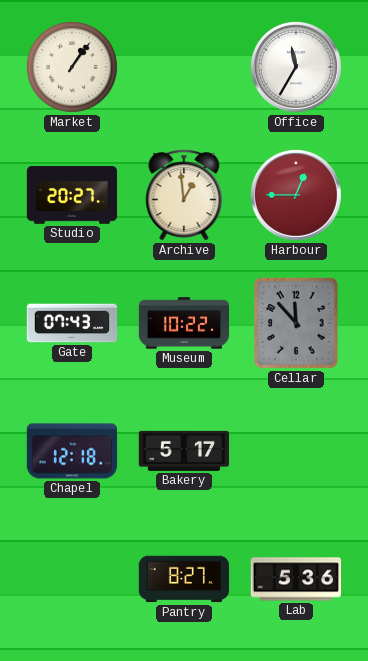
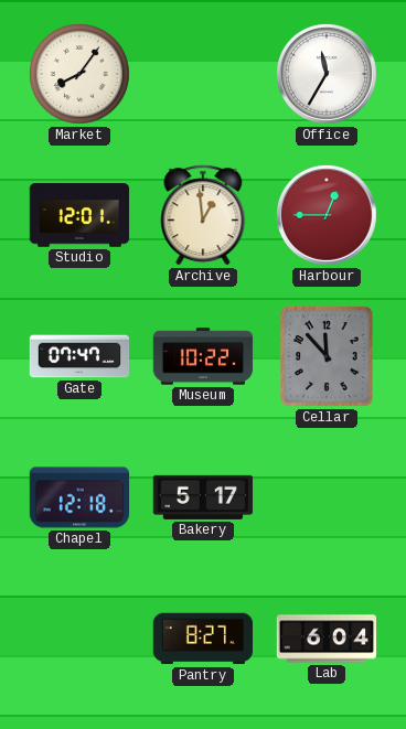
Market: 1:06 -> 8:06 (81, 75)
Studio: 20:27 -> 12:01 (79, 215)
Gate: 07:43 -> 07:47 (79, 356)
Lab: 5:36 -> 6:04 (327, 639)
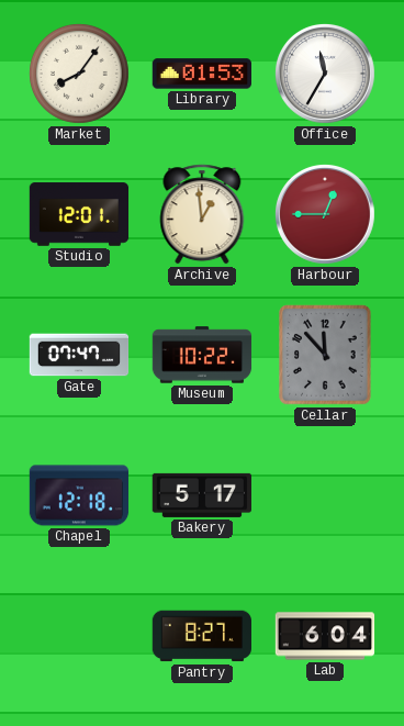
Library: none -> 01:53 (201, 74)
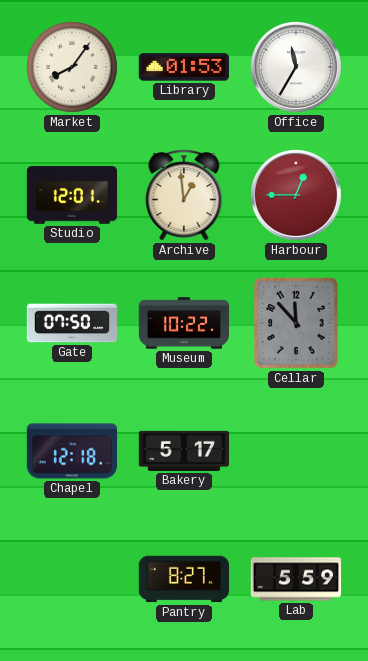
Gate: 07:47 -> 07:50 (72, 323)
Lab: 6:04 -> 5:59 (296, 579)
